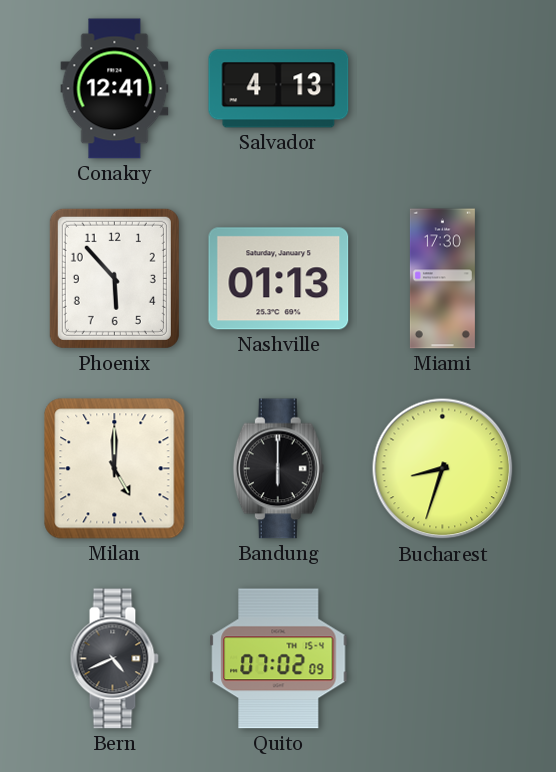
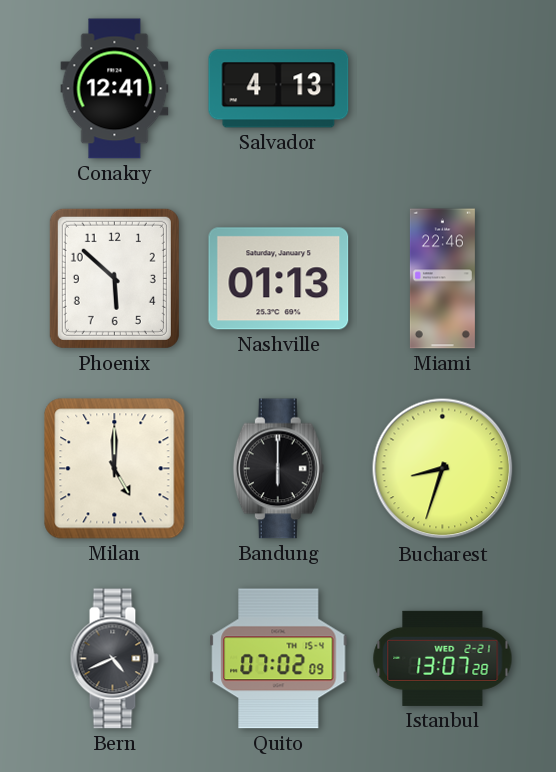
Phoenix: 5:53 -> 5:52 (114, 278)
Miami: 17:30 -> 22:46 (442, 279)
Istanbul: none -> 13:07 (443, 658)
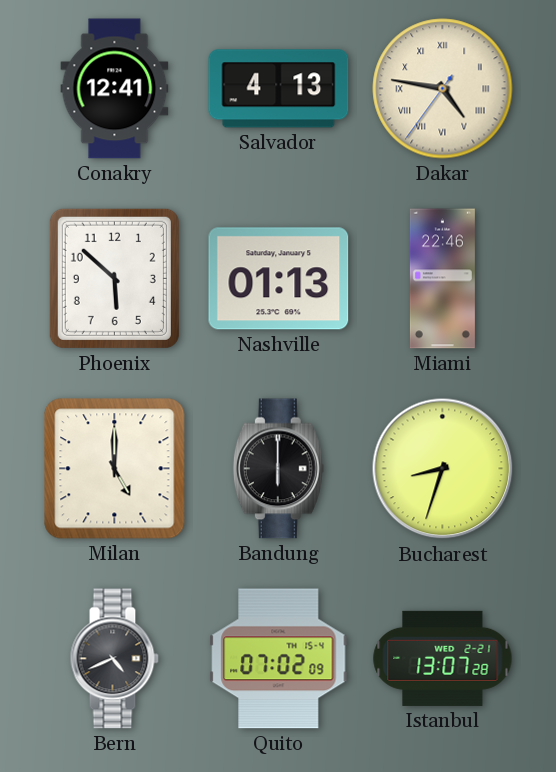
Dakar: none -> 4:46 (443, 89)
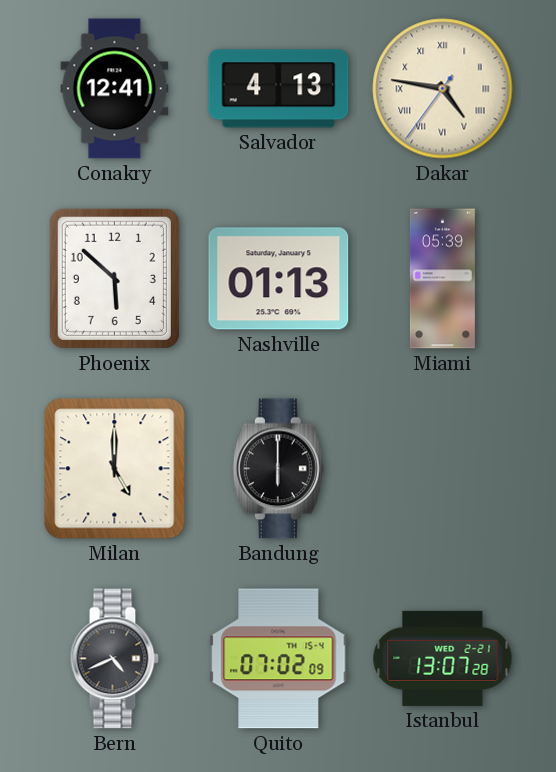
Miami: 22:46 -> 05:39 (442, 279)
Bucharest: 8:33 -> none (443, 469)
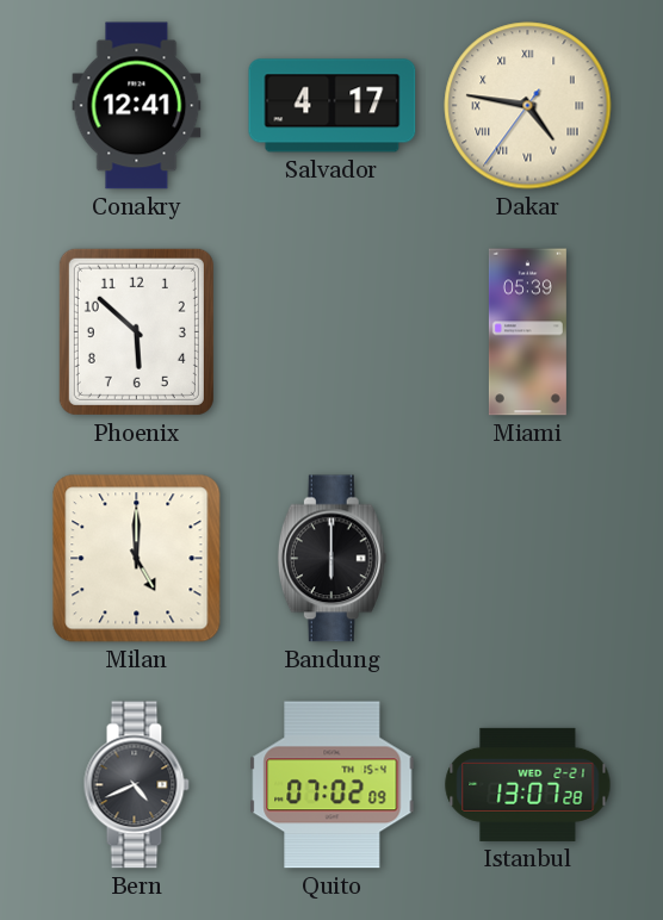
Salvador: 4:13 -> 4:17 (333, 106)
Nashville: 01:13 -> none (279, 279)
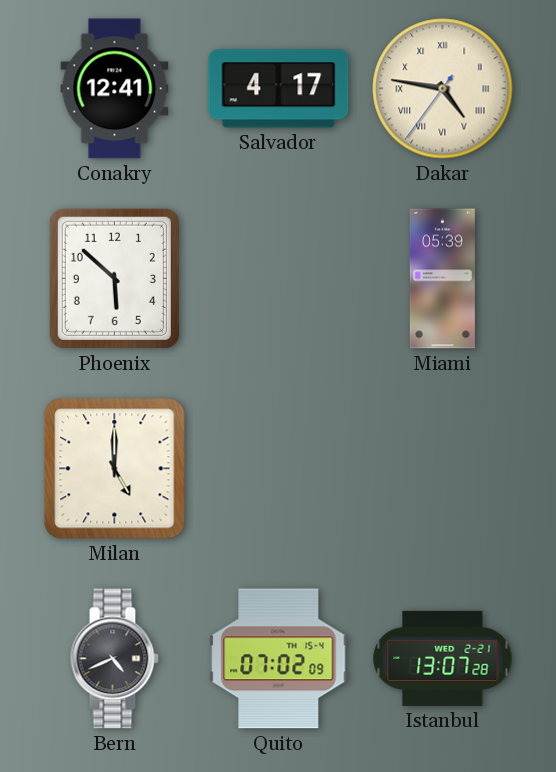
Bandung: 6:00 -> none (331, 559)
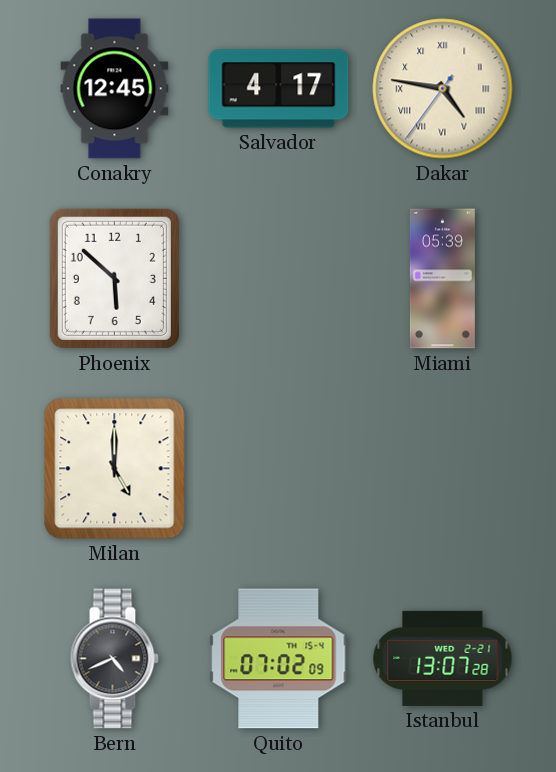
Conakry: 12:41 -> 12:45 (115, 89)
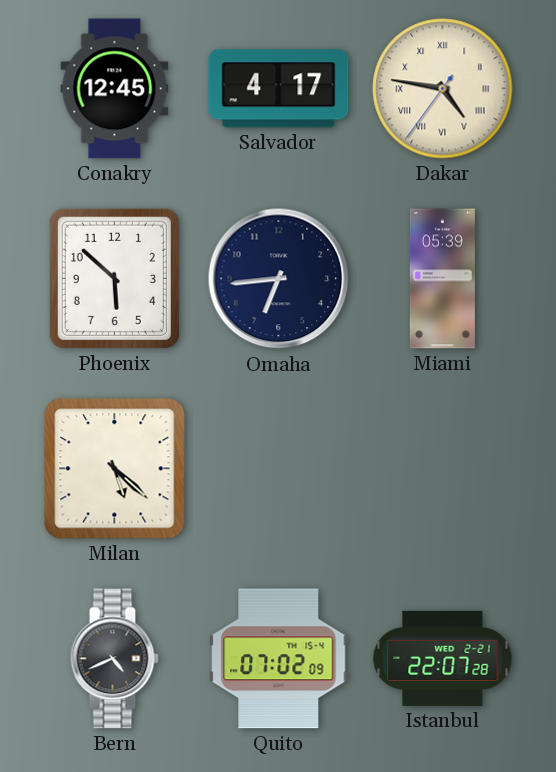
Omaha: none -> 6:44 (279, 279)
Milan: 5:00 -> 5:22 (115, 469)
Istanbul: 13:07 -> 22:07 (443, 658)
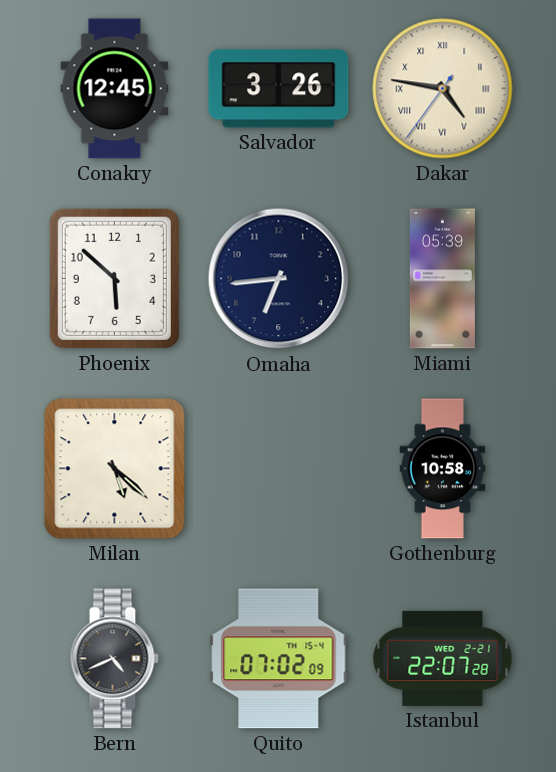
Salvador: 4:17 -> 3:26 (279, 89)
Gothenburg: none -> 10:58 (443, 469)
